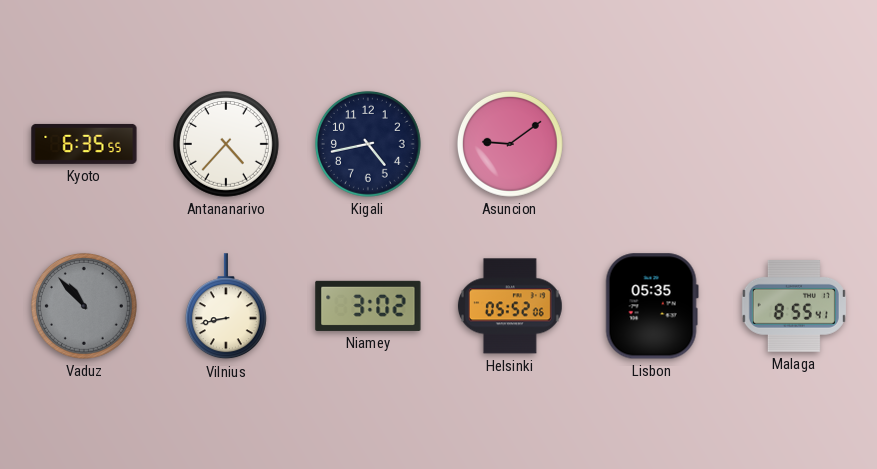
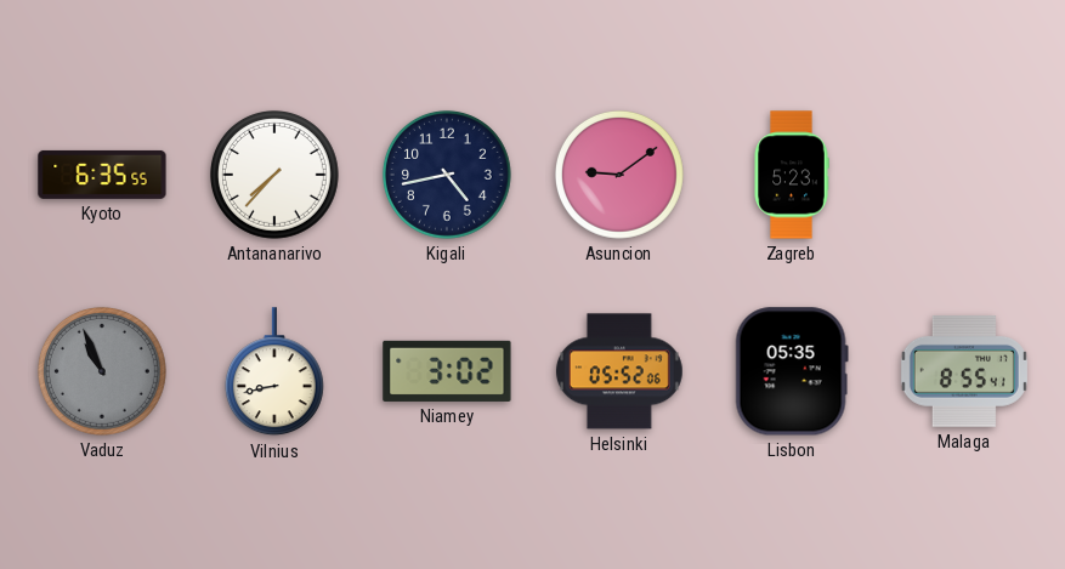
Antananarivo: 4:37 -> 7:37 (274, 175)
Zagreb: none -> 5:23 (792, 175)
Vaduz: 10:53 -> 10:56 (102, 371)
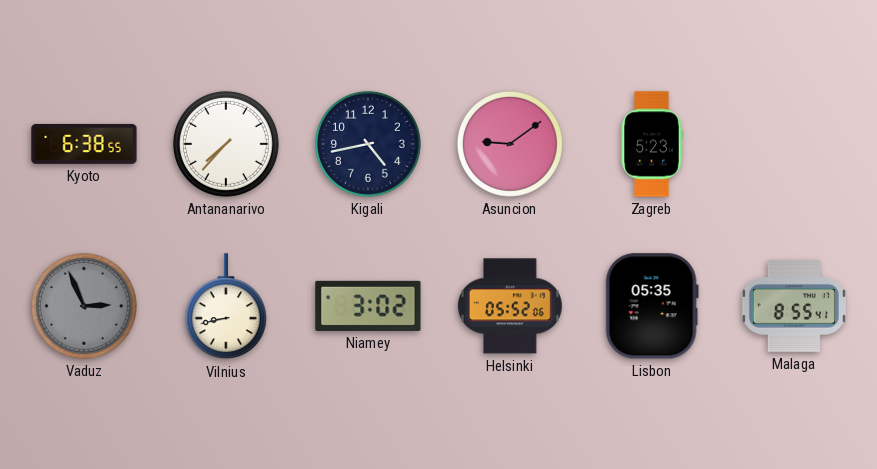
Kyoto: 6:35 -> 6:38 (84, 144)
Vaduz: 10:56 -> 2:56 (84, 306)
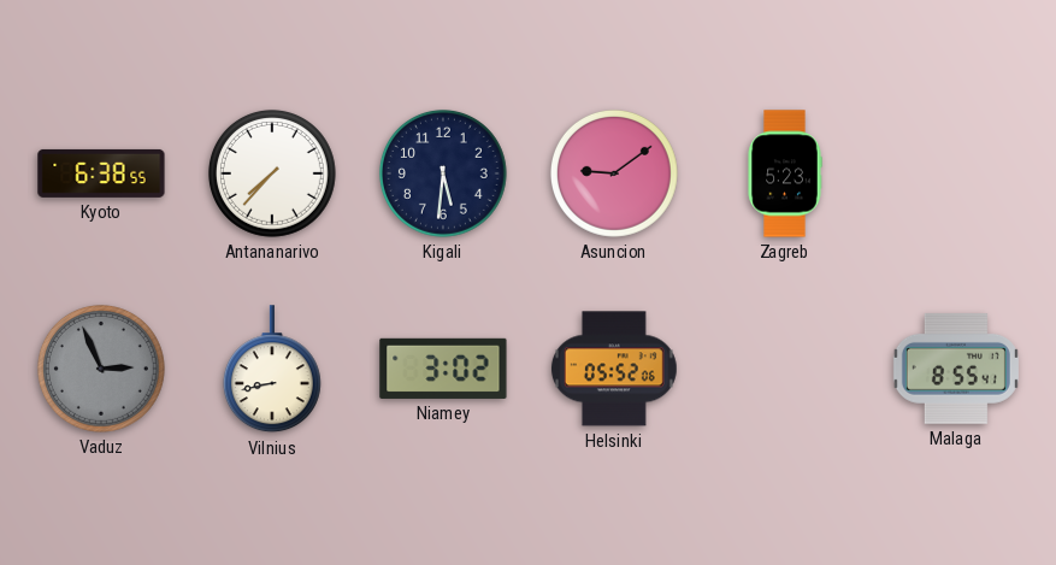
Kigali: 4:43 -> 5:31 (443, 173)
Lisbon: 05:35 -> none (652, 306)
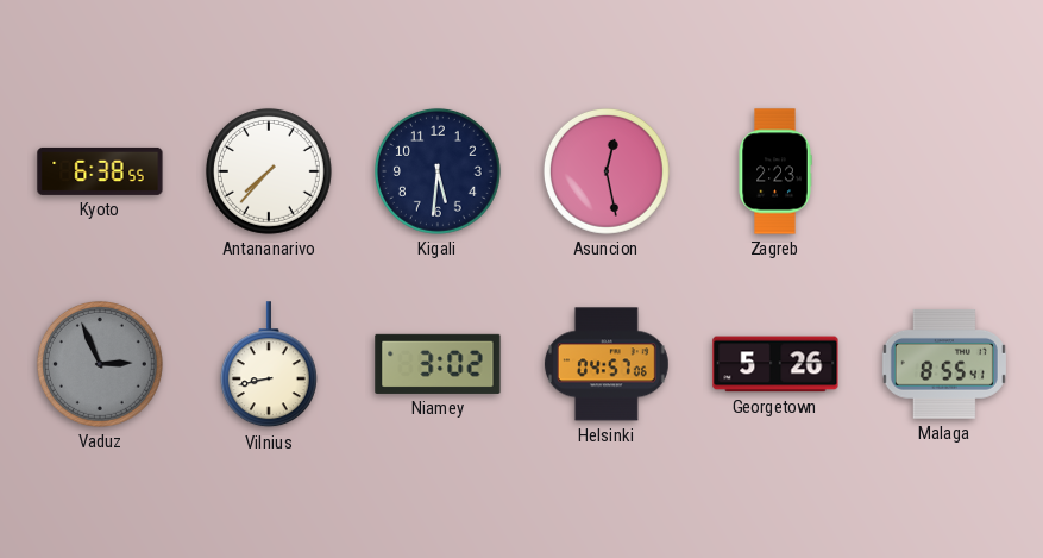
Asuncion: 9:09 -> 12:28 (607, 171)
Zagreb: 5:23 -> 2:23 (775, 171)
Helsinki: 05:52 -> 04:57 (607, 364)
Georgetown: none -> 5:26 (775, 364)
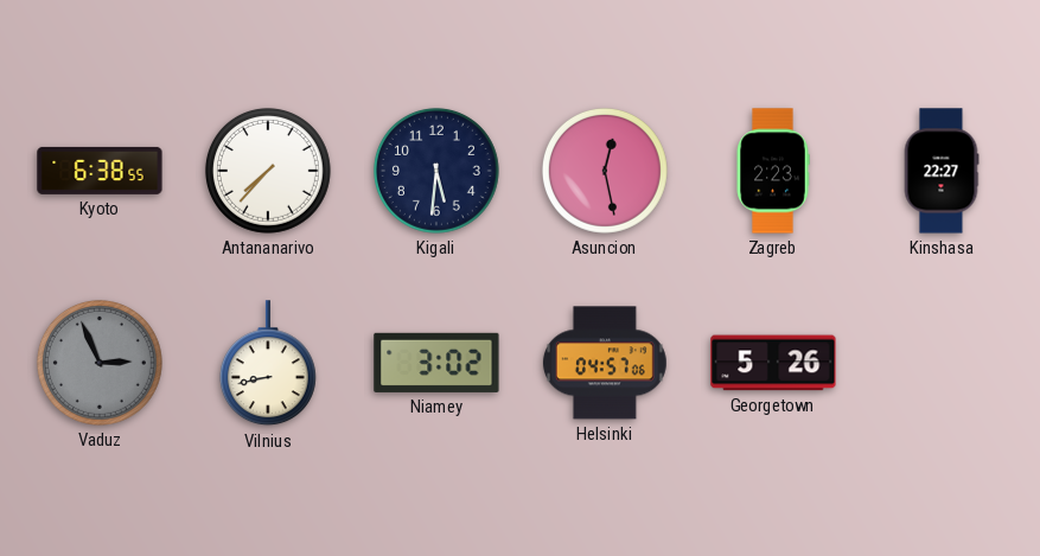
Kinshasa: none -> 22:27 (942, 171)
Malaga: 8:55 -> none (944, 364)
